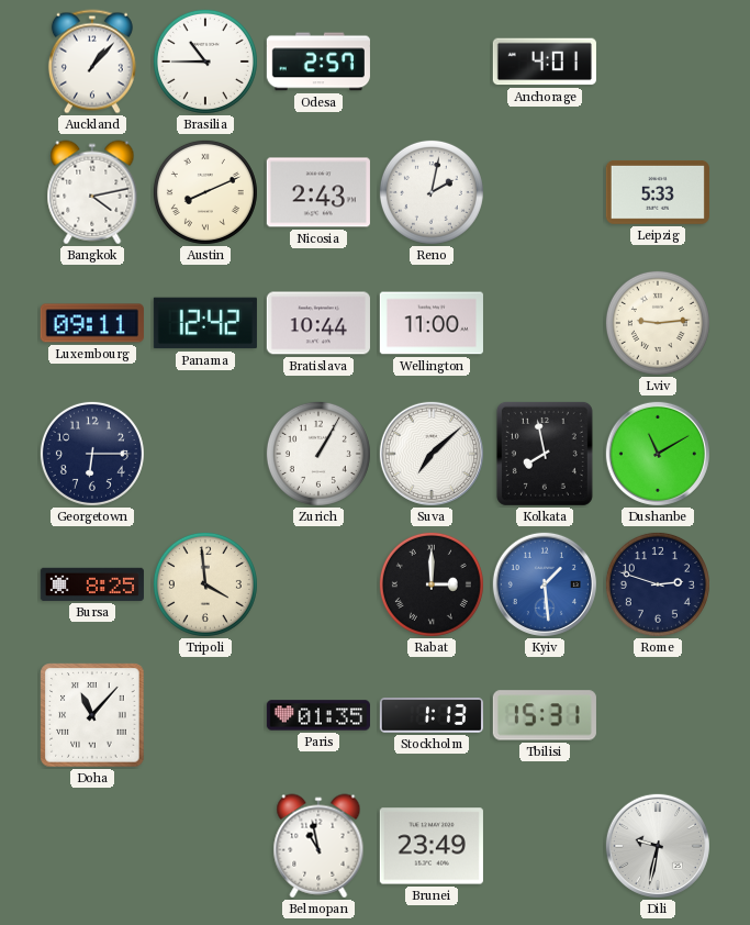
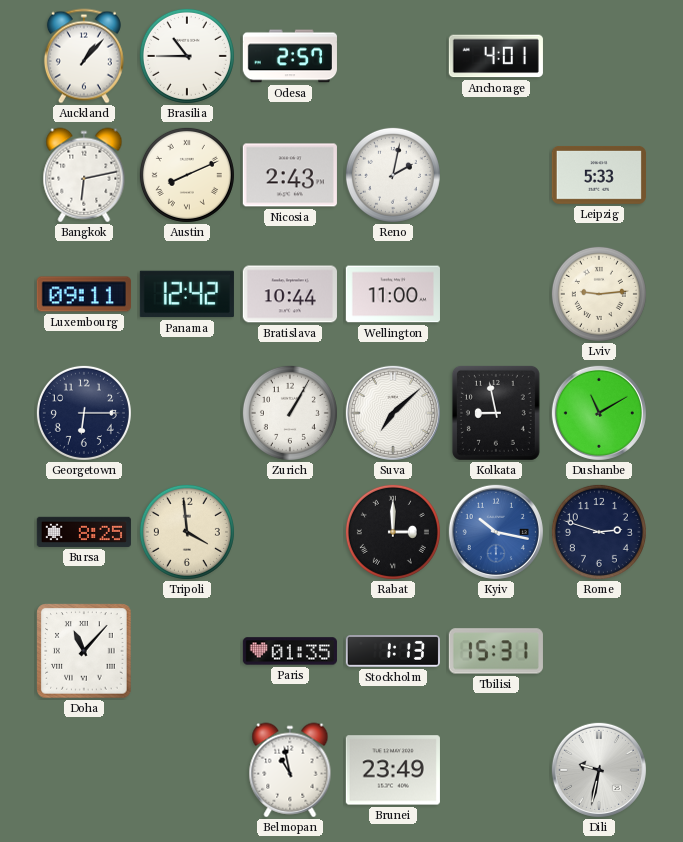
Bangkok: 4:13 -> 6:13 (84, 175)
Kolkata: 7:58 -> 8:58 (496, 413)
Kyiv: 1:29 -> 10:17 (496, 532)
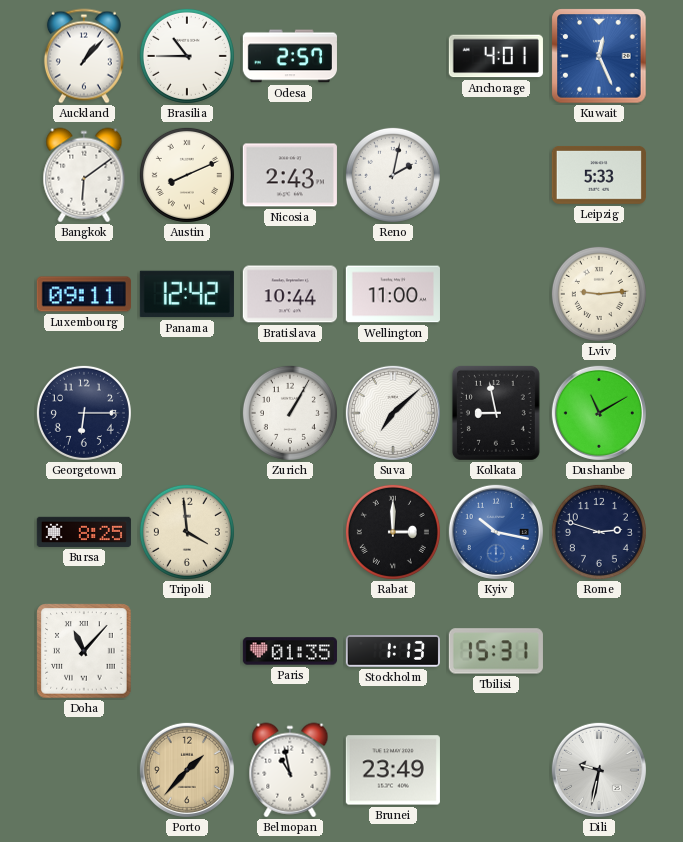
Kuwait: none -> 12:26 (599, 56)
Bangkok: 6:13 -> 6:09 (84, 175)
Porto: none -> 1:37 (187, 770)
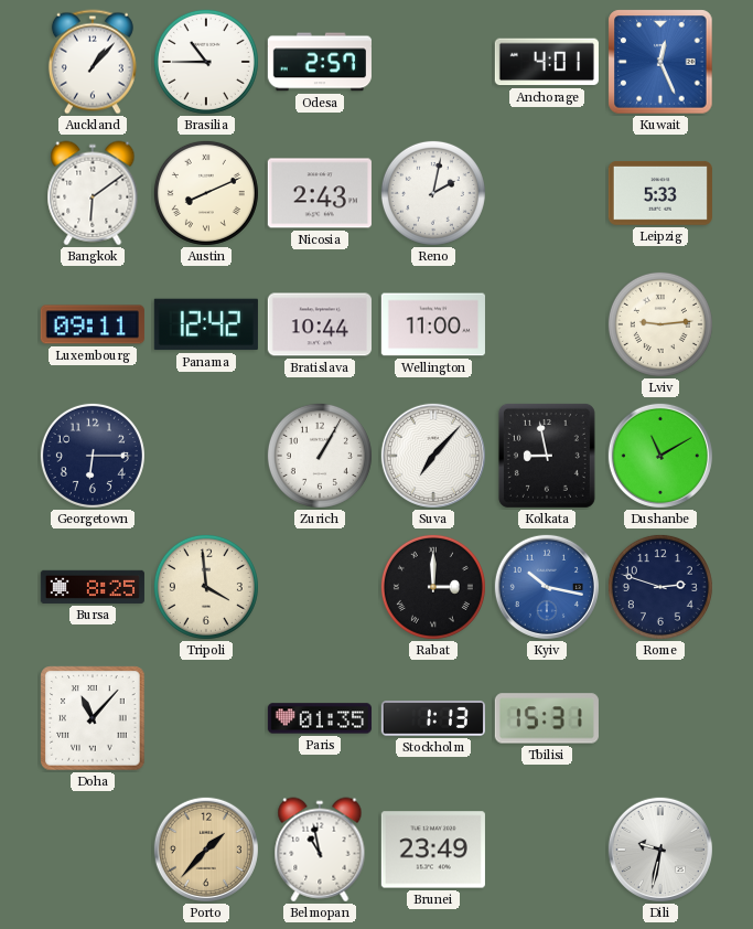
Suva: 7:08 -> 7:07 (433, 456)
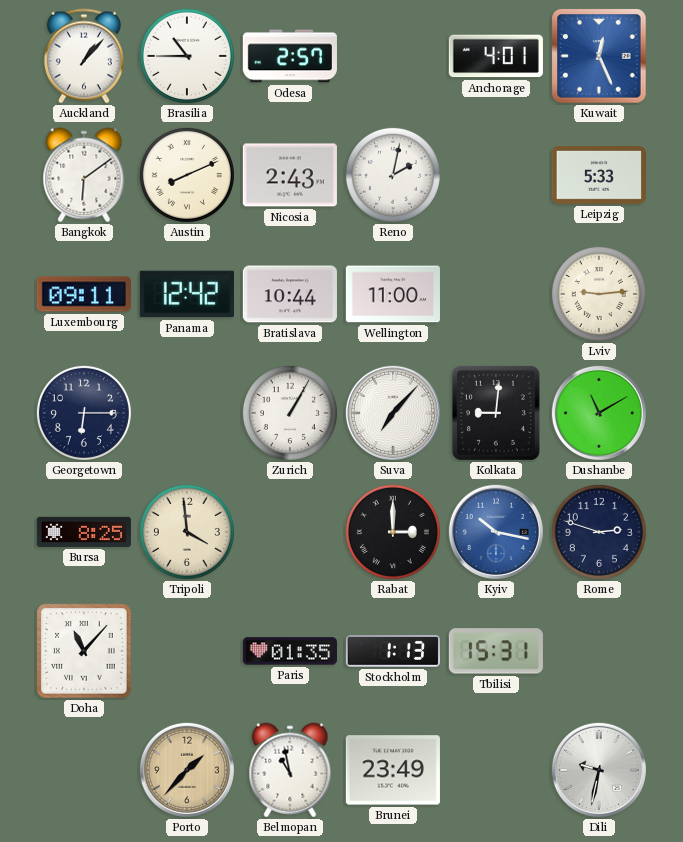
Kolkata: 8:58 -> 9:01 (496, 413)
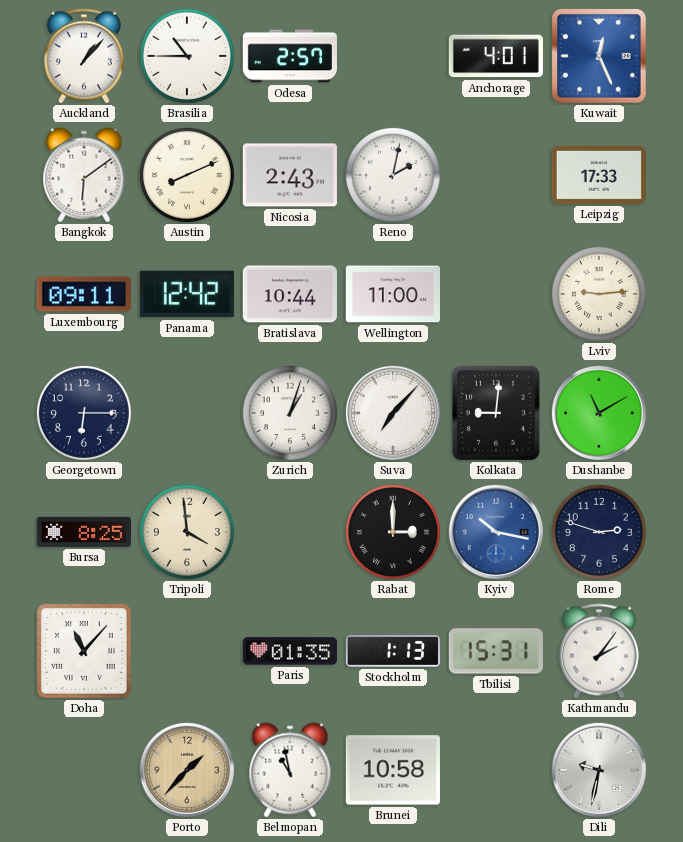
Leipzig: 5:33 -> 17:33 (599, 176)
Zurich: 1:05 -> 1:03 (290, 413)
Kathmandu: none -> 2:06 (599, 651)
Brunei: 23:49 -> 10:58 (393, 770)
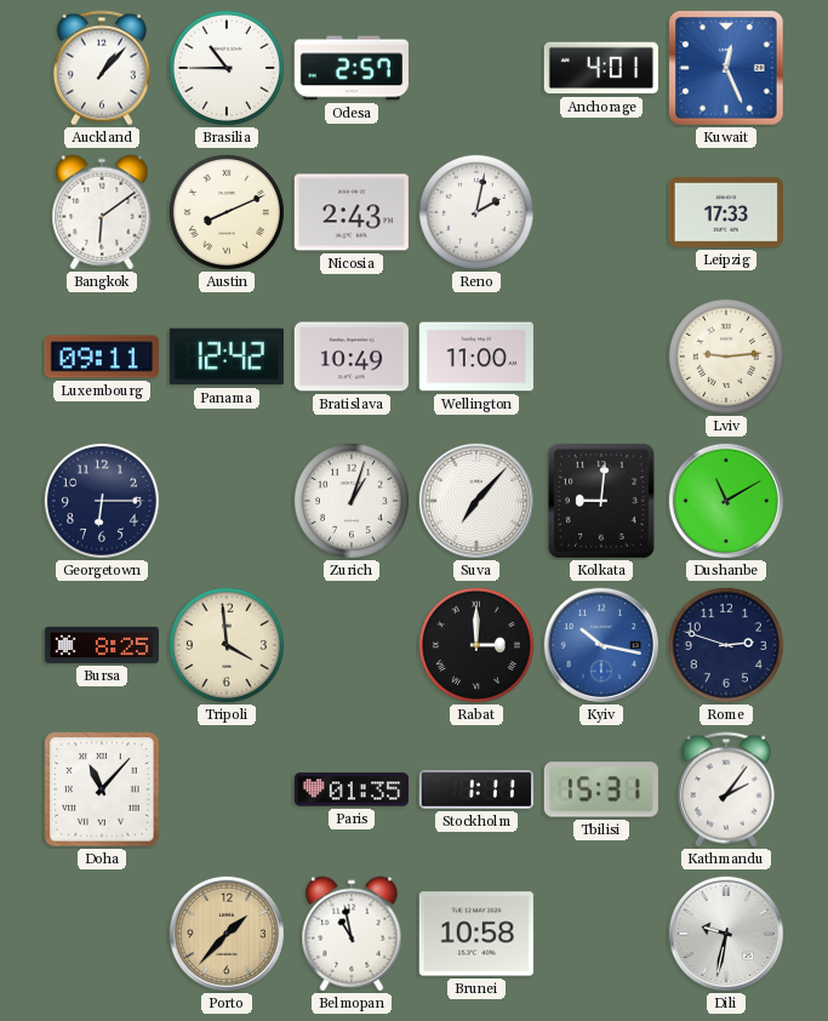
Bratislava: 10:44 -> 10:49 (352, 357)
Stockholm: 1:13 -> 1:11 (476, 789)
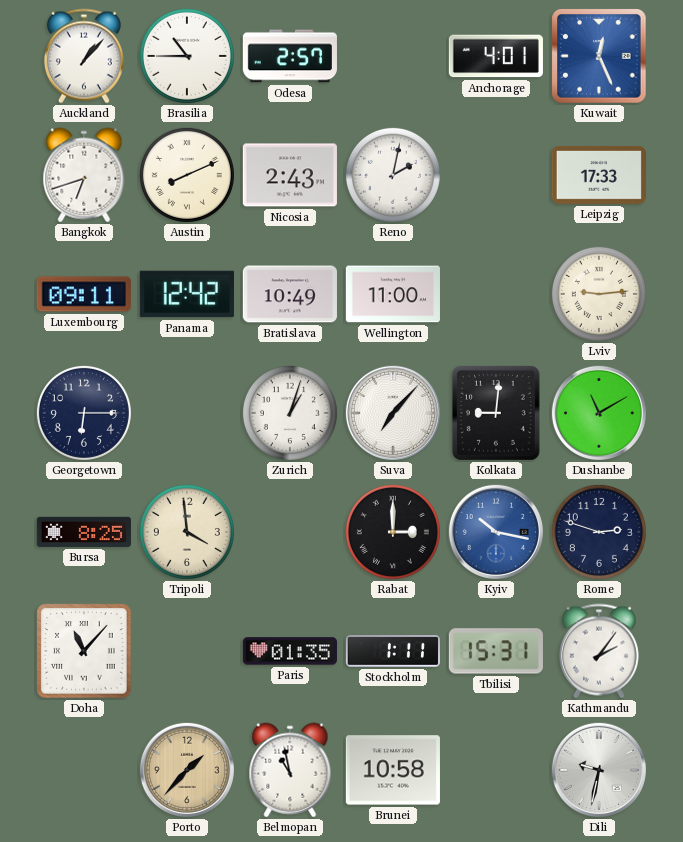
Bangkok: 6:09 -> 6:42 (84, 175)
